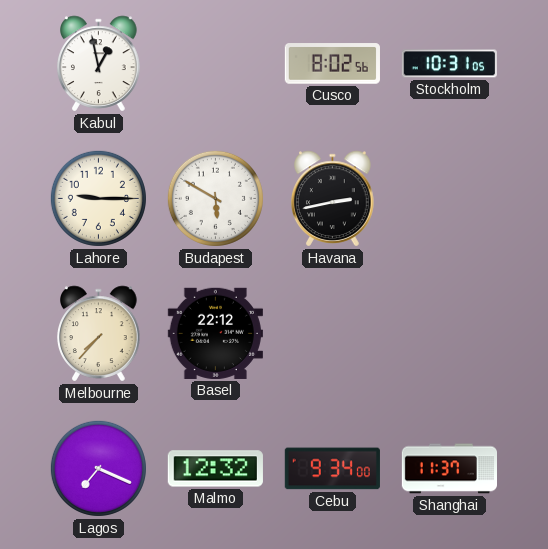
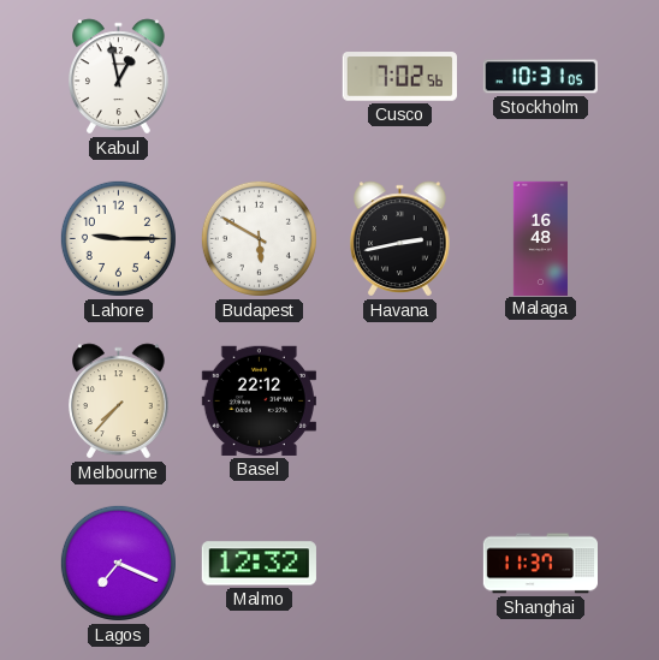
Cusco: 8:02 -> 7:02 (399, 77)
Malaga: none -> 16:48 (540, 238)
Cebu: 9:34 -> none (332, 469)
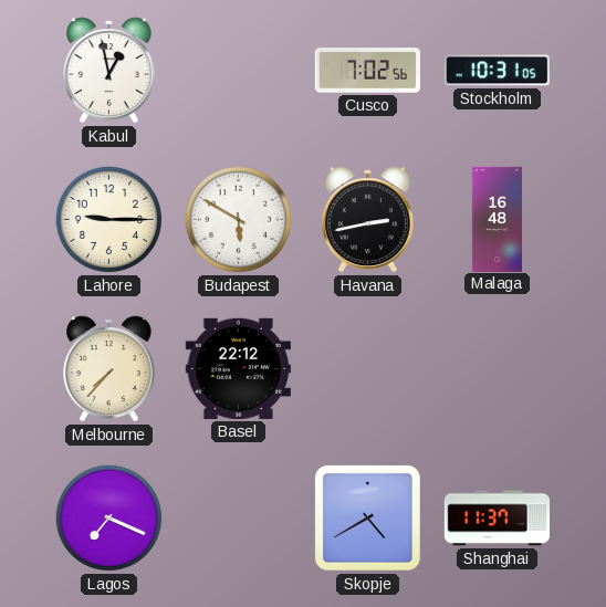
Malmo: 12:32 -> none (259, 564)
Skopje: none -> 4:40 (367, 517)
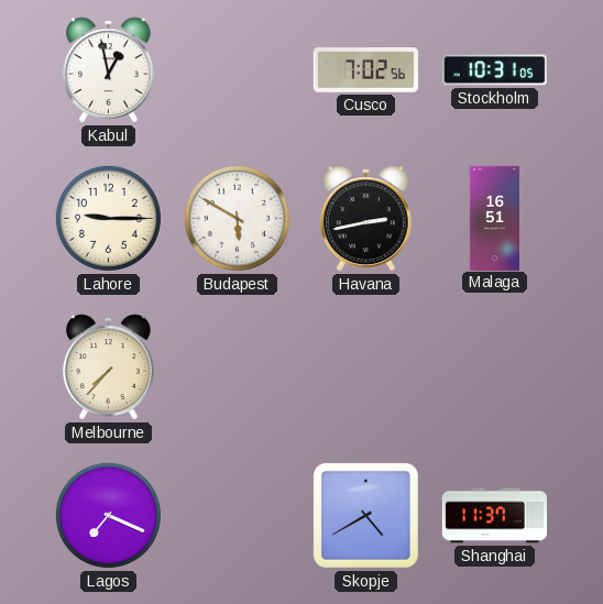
Malaga: 16:48 -> 16:51 (494, 218)
Basel: 22:12 -> none (238, 368)
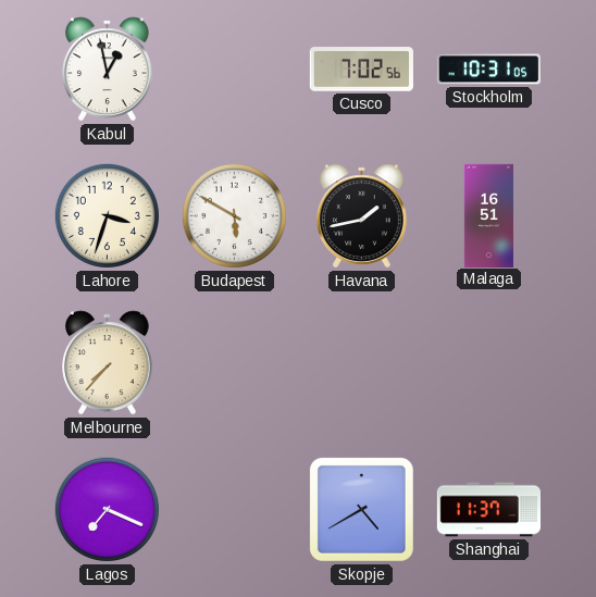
Lahore: 9:15 -> 3:33 (107, 215)
Havana: 2:43 -> 1:43 (362, 216)
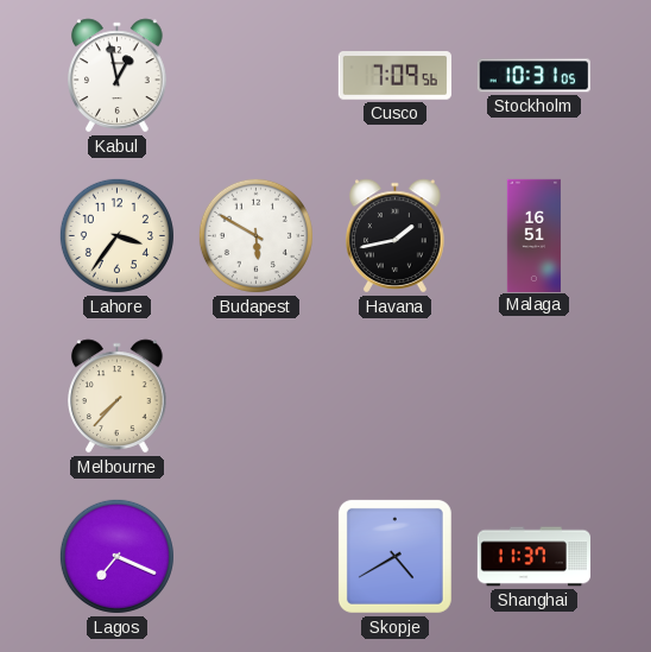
Cusco: 7:02 -> 7:09 (394, 76)
Lahore: 3:33 -> 3:36 (116, 235)
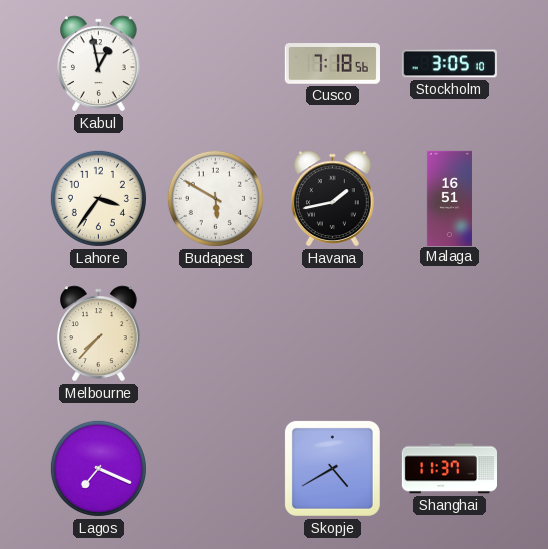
Cusco: 7:09 -> 7:18 (332, 64)
Stockholm: 10:31 -> 3:05 (449, 64)
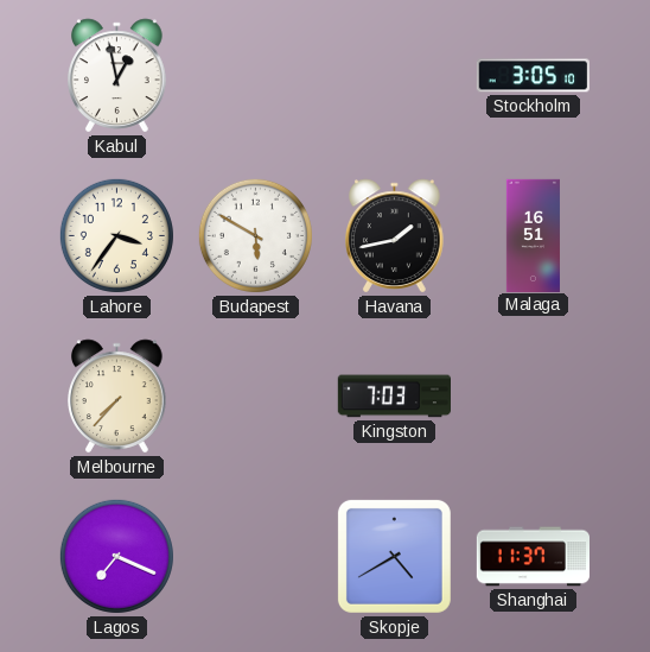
Cusco: 7:18 -> none (332, 64)
Kingston: none -> 7:03 (394, 397)
